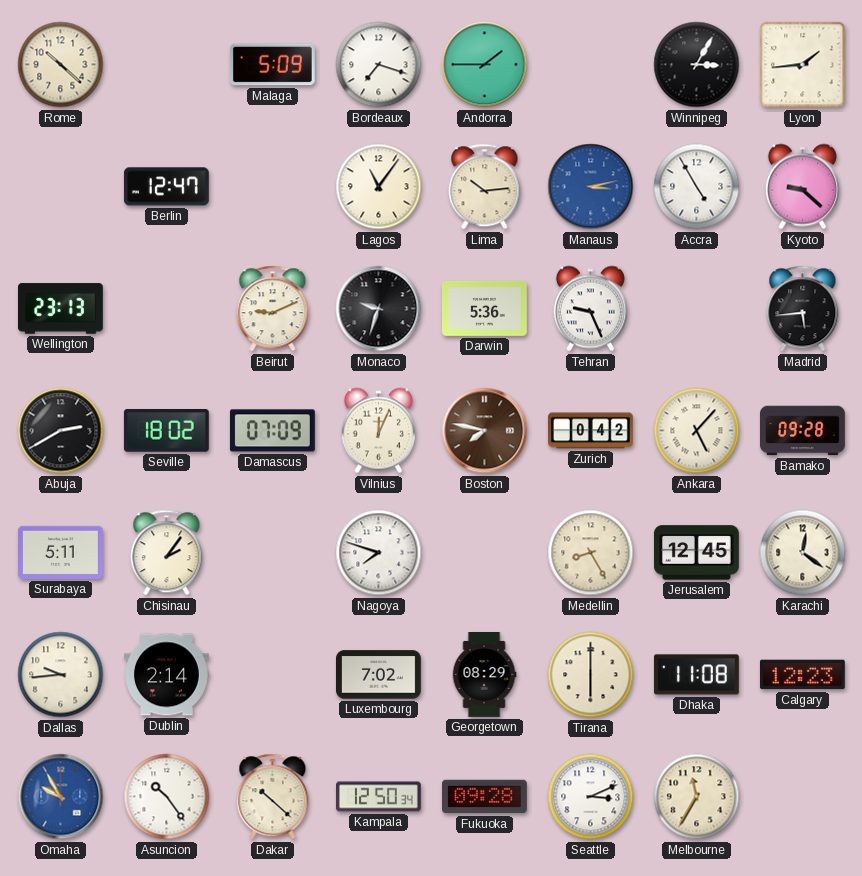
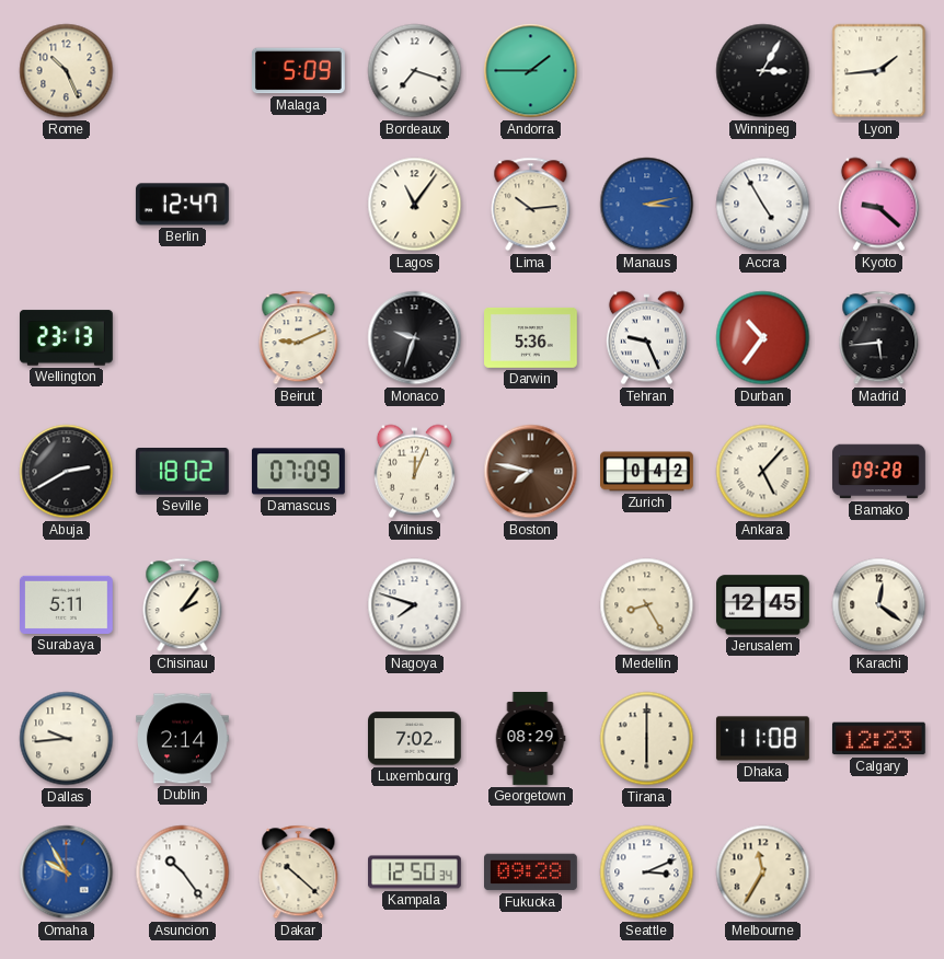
Rome: 10:22 -> 10:26 (67, 71)
Durban: none -> 10:36 (763, 338)
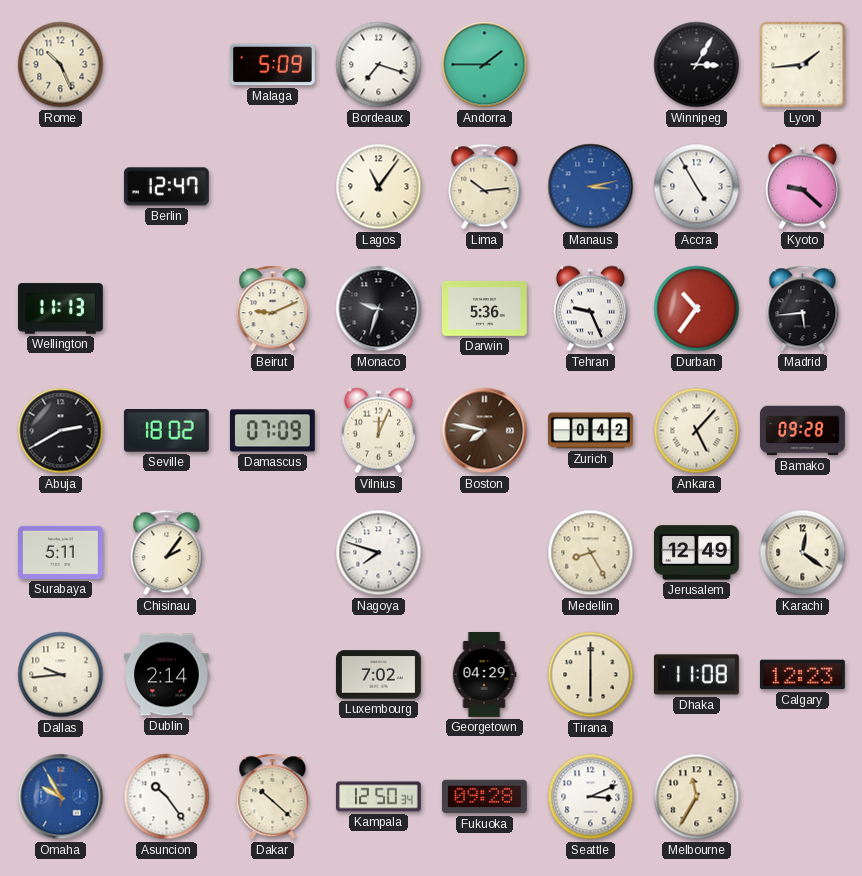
Wellington: 23:13 -> 11:13 (61, 309)
Jerusalem: 12:45 -> 12:49 (697, 553)
Georgetown: 08:29 -> 04:29 (484, 675)
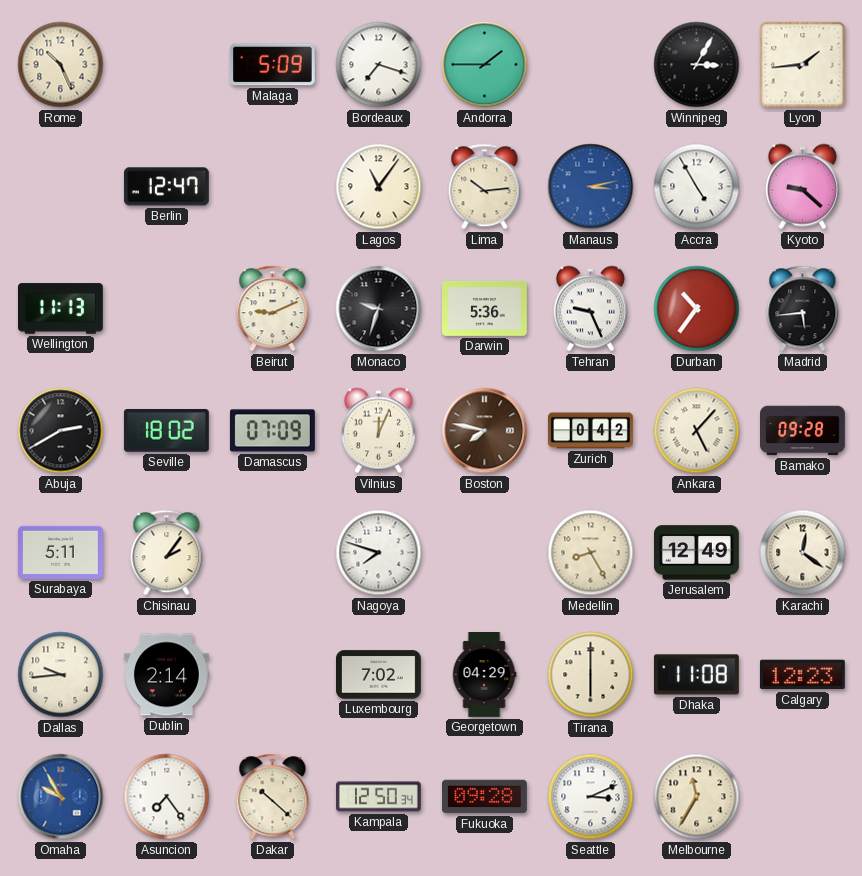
Asuncion: 10:24 -> 7:24 (167, 797)
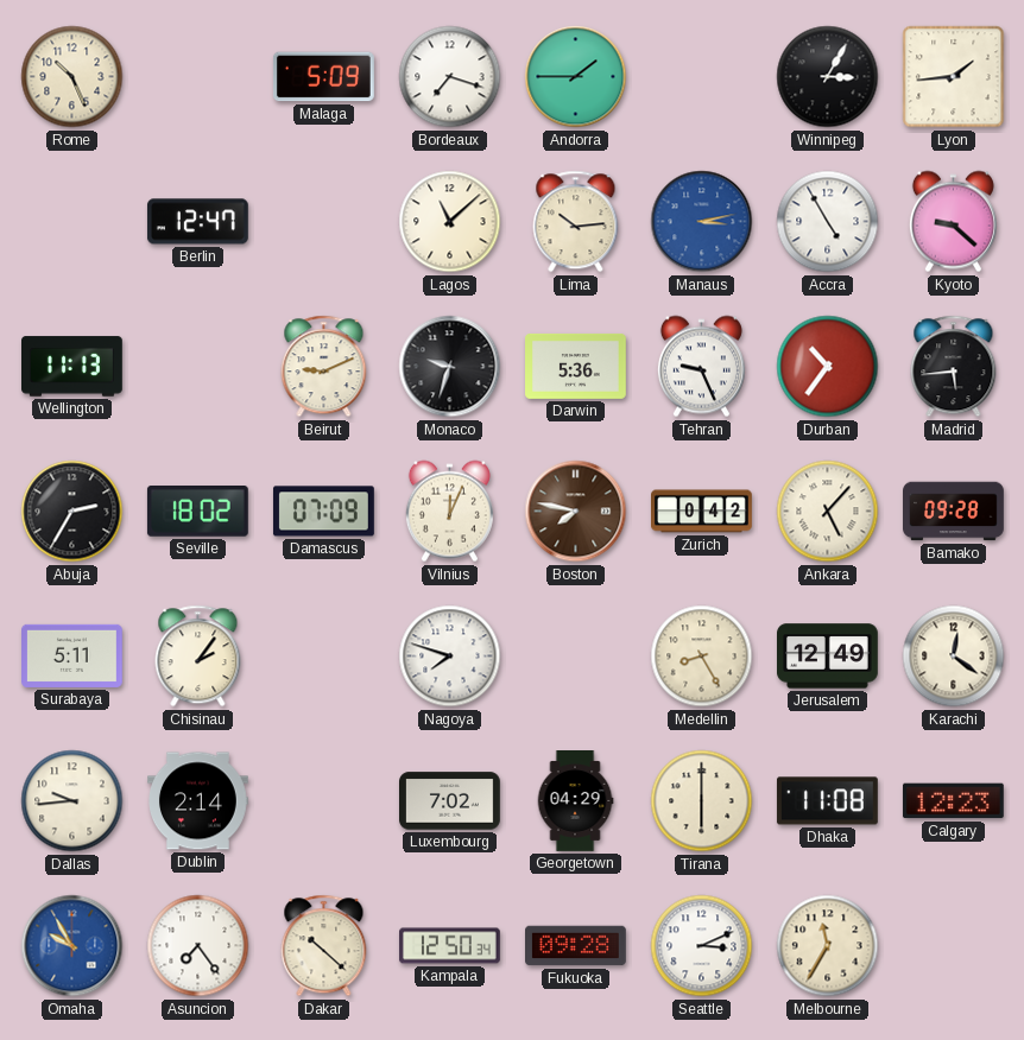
Lagos: 11:06 -> 11:08 (450, 222)
Abuja: 2:40 -> 2:35 (72, 512)
